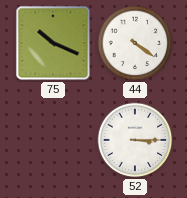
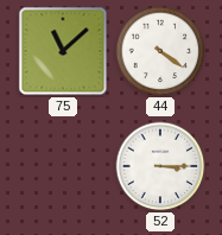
75: 10:19 -> 11:08 (63, 51)
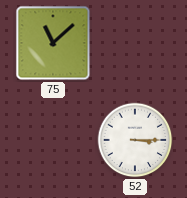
44: 4:21 -> none (160, 51)
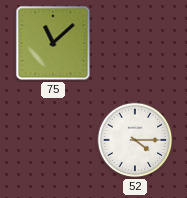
52: 3:15 -> 4:15 (135, 140)
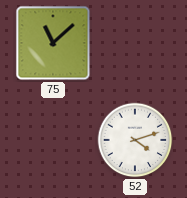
52: 4:15 -> 4:12 (135, 140)
